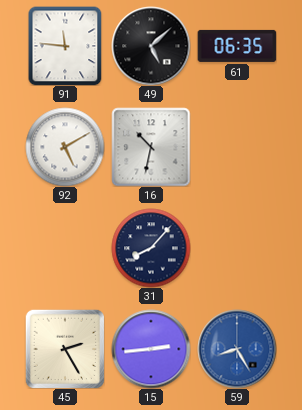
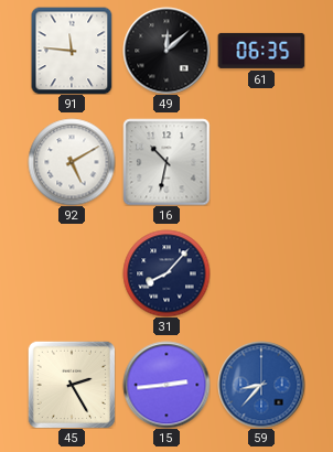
49: 5:08 -> 12:08 (166, 51)
59: 8:25 -> 8:37 (261, 385)
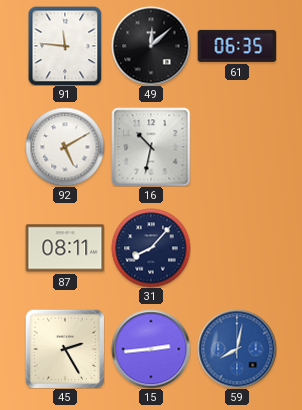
87: none -> 08:11 (65, 248)
59: 8:37 -> 8:02 (237, 349)
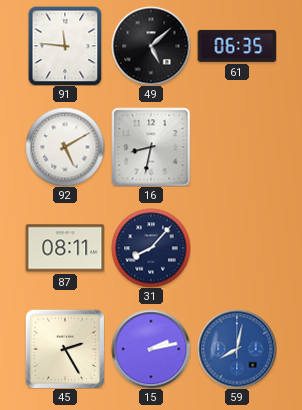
49: 12:08 -> 5:08 (151, 46)
16: 10:32 -> 8:32 (151, 147)
15: 2:44 -> 2:13 (151, 349)
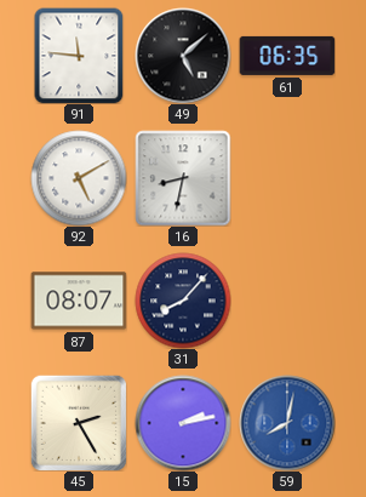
87: 08:11 -> 08:07 (79, 301)
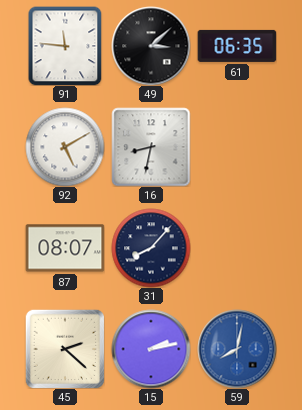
49: 5:08 -> 3:08 (151, 46)
45: 2:25 -> 2:22 (65, 349)
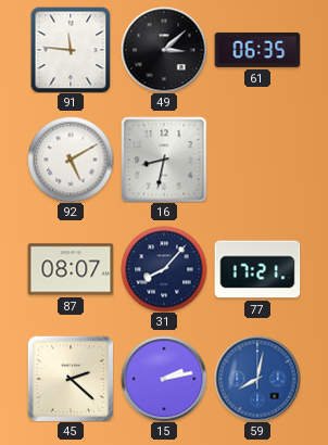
77: none -> 17:21 (257, 269)
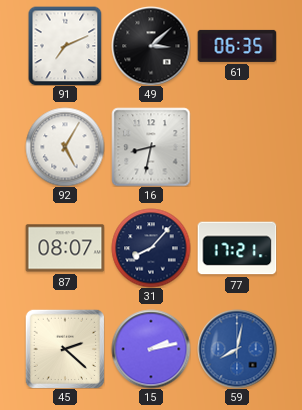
91: 11:46 -> 7:11 (65, 46)
92: 5:10 -> 5:05 (65, 147)
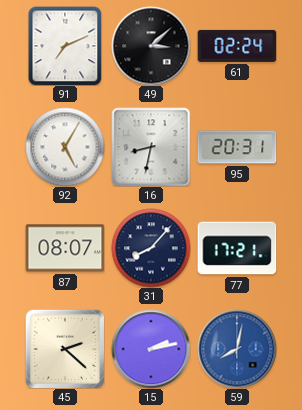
61: 06:35 -> 02:24 (237, 46)
95: none -> 20:31 (237, 147)
